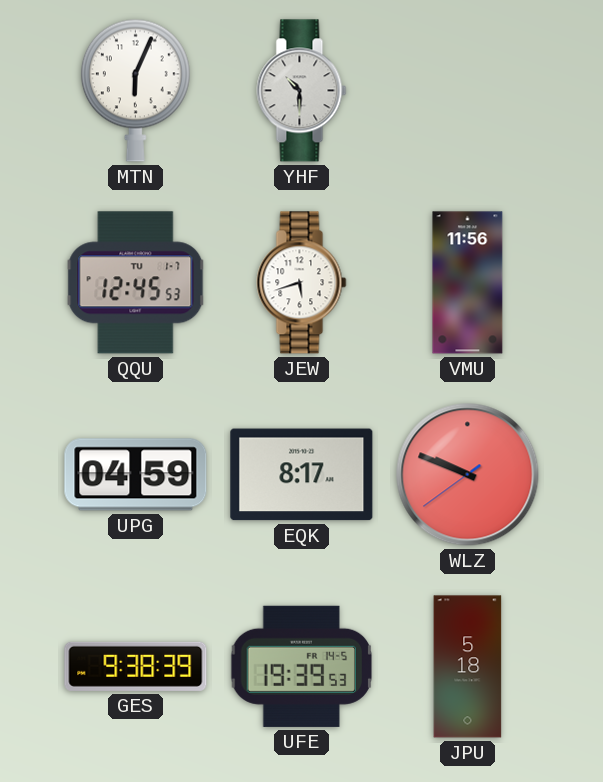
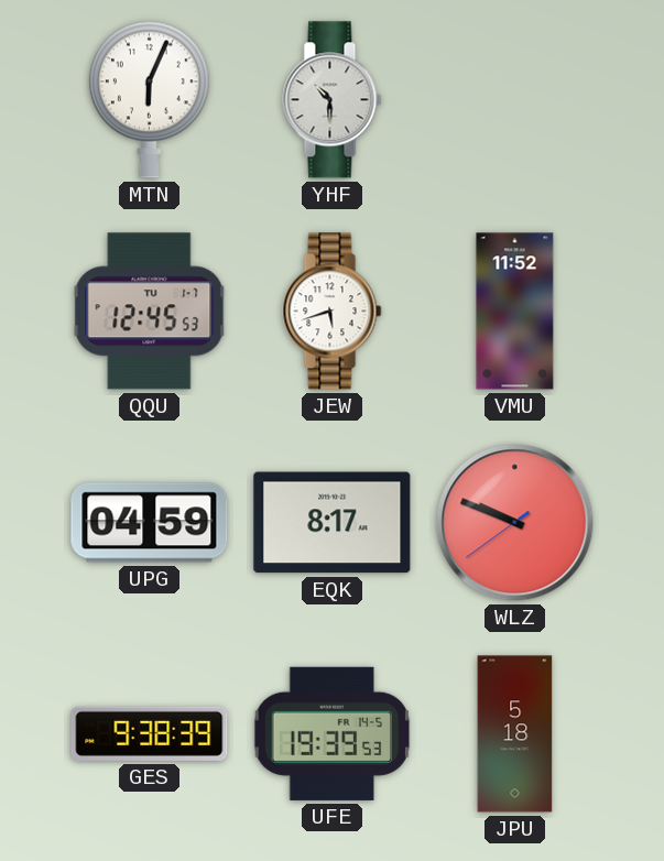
VMU: 11:56 -> 11:52 (515, 312)
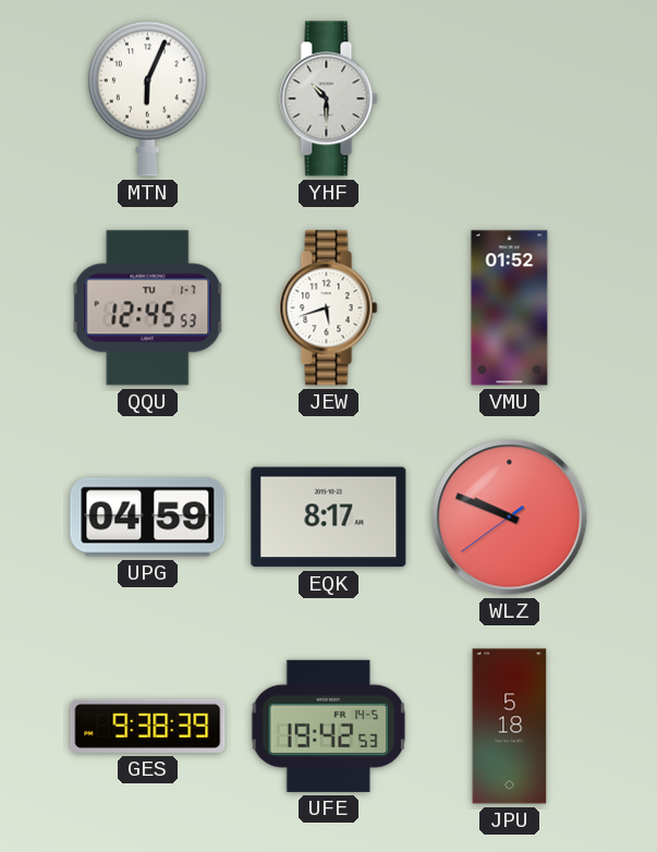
VMU: 11:52 -> 01:52 (510, 308)
UFE: 19:39 -> 19:42 (329, 726)
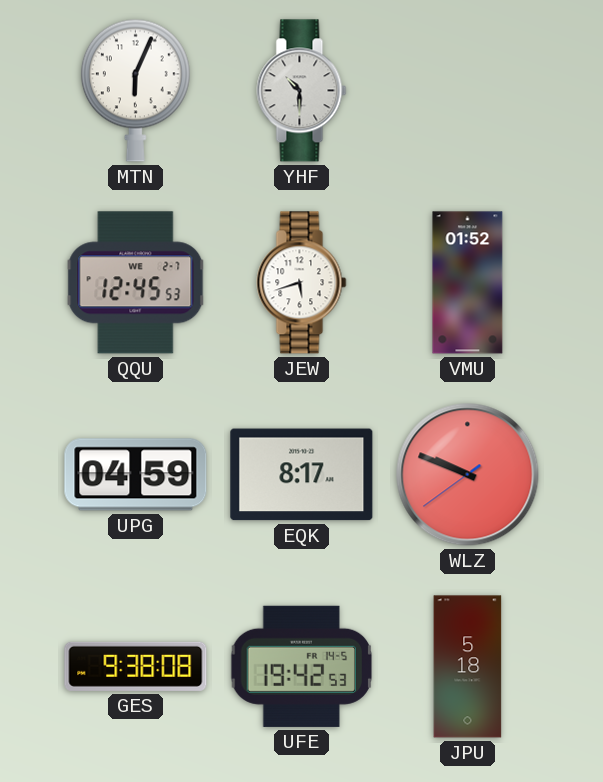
QQU date: TU 1-7 -> WE 2-7 (136, 283)
GES: 9:38:39 -> 9:38:08 (136, 666)
